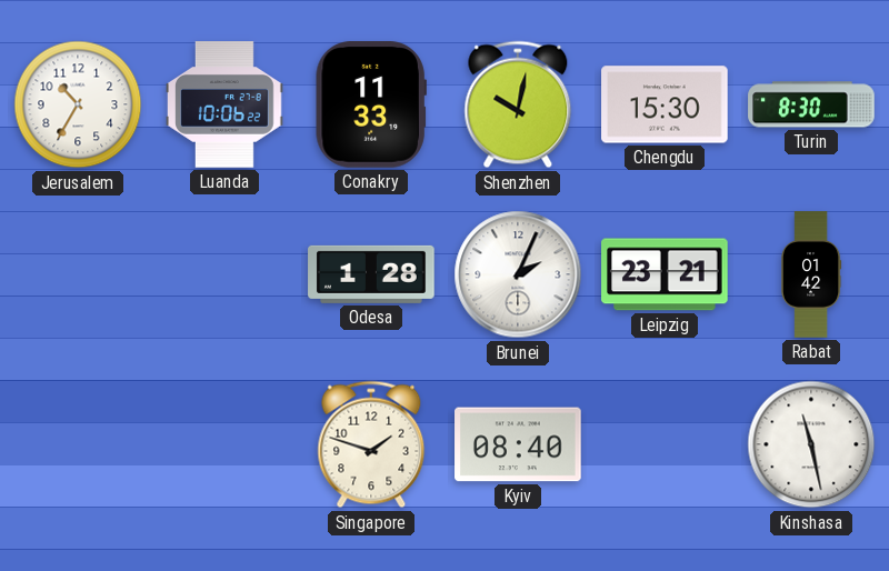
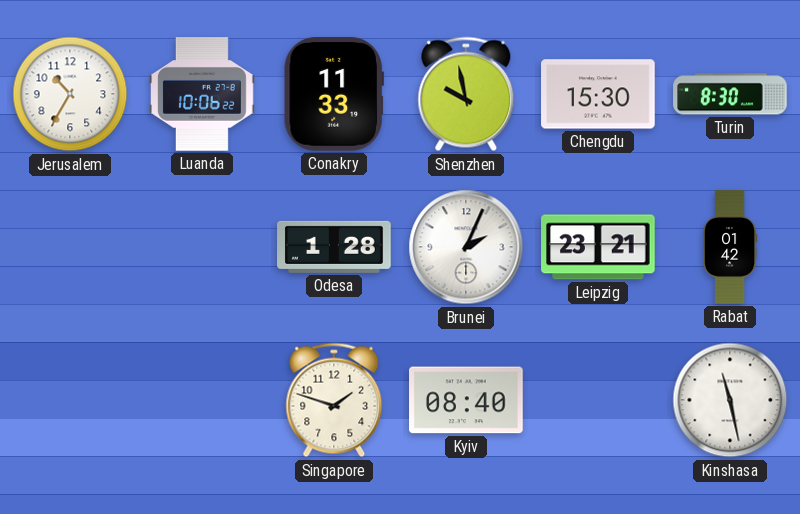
Shenzhen: 10:02 -> 9:58 (466, 94)
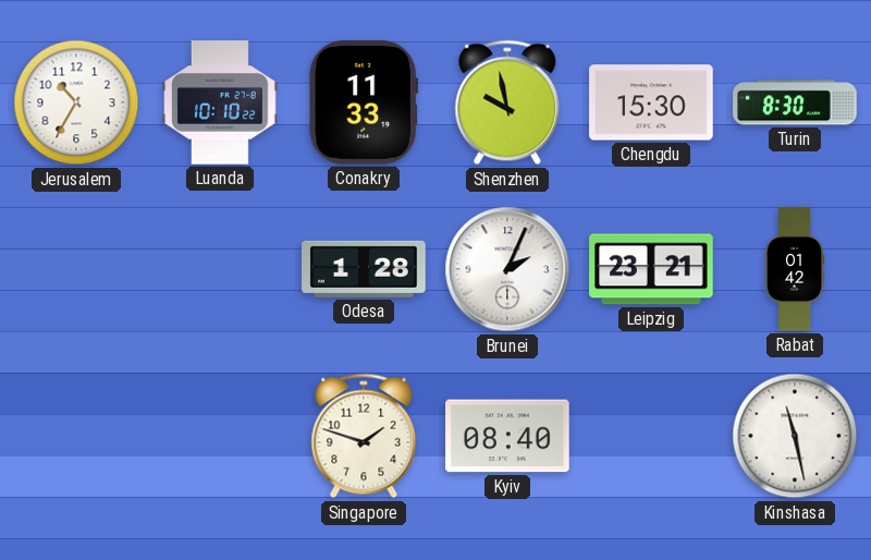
Luanda: 10:06 -> 10:10 (220, 102)
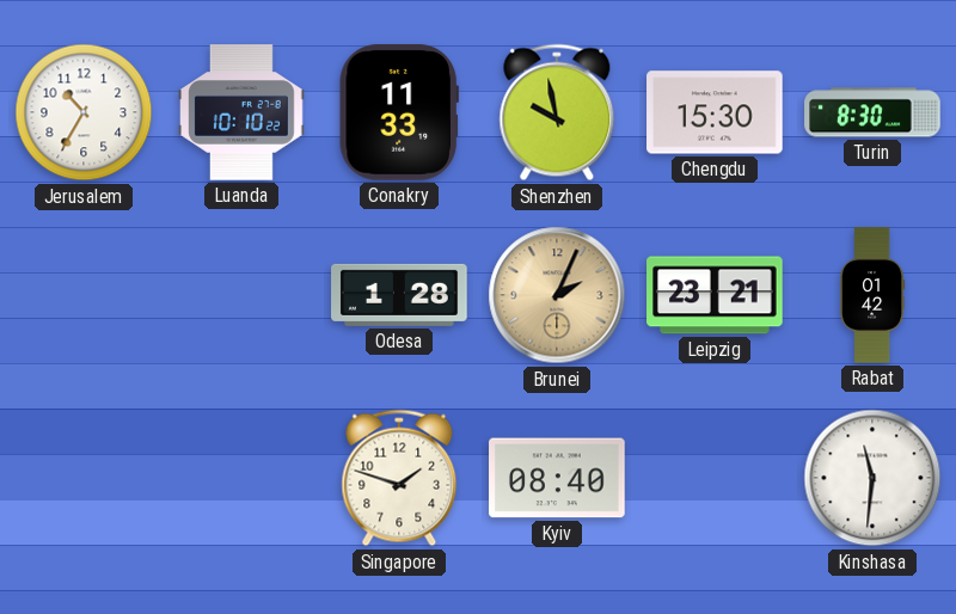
Brunei dial: white -> champagne (557, 295)
Kinshasa: 11:28 -> 11:31 (872, 478)
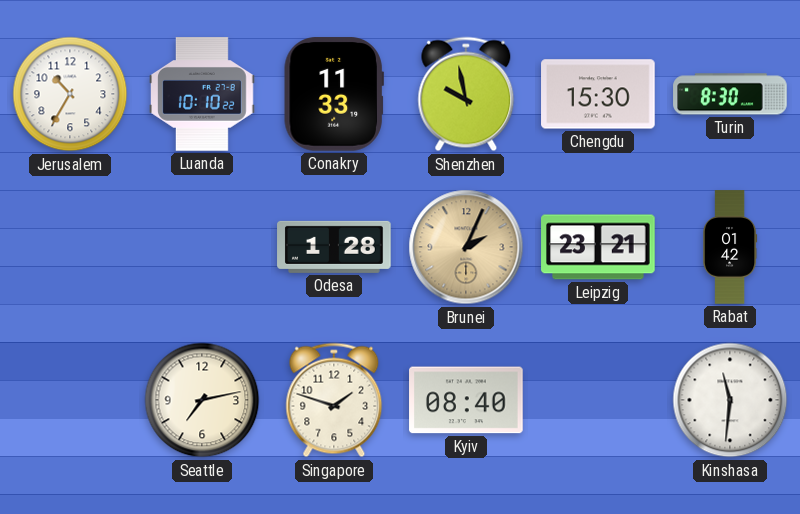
Seattle: none -> 7:13 (202, 400)
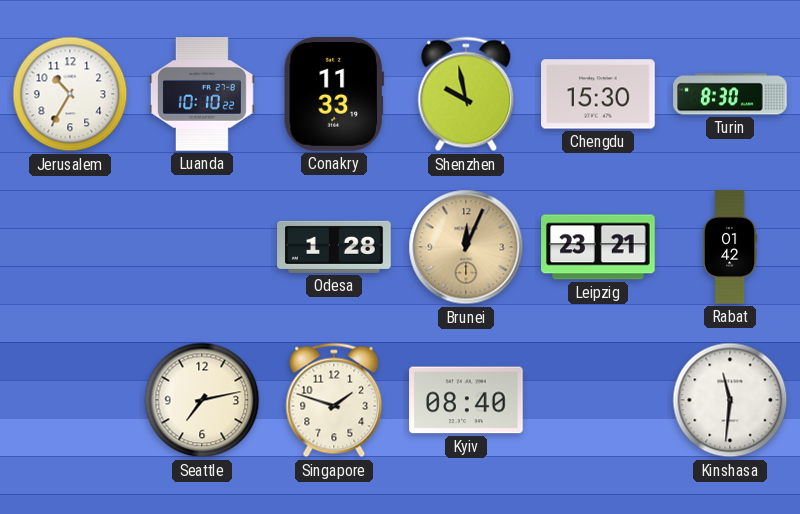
Brunei: 2:04 -> 12:04 (466, 247)
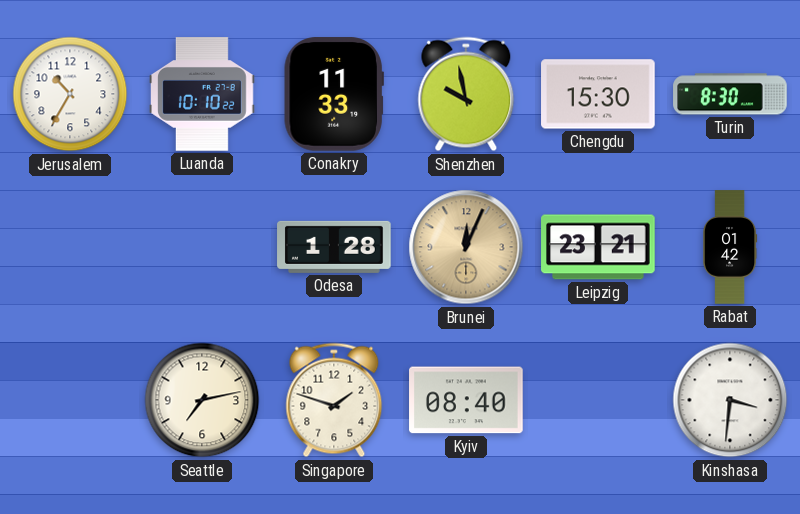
Kinshasa: 11:31 -> 3:31 (730, 400)
